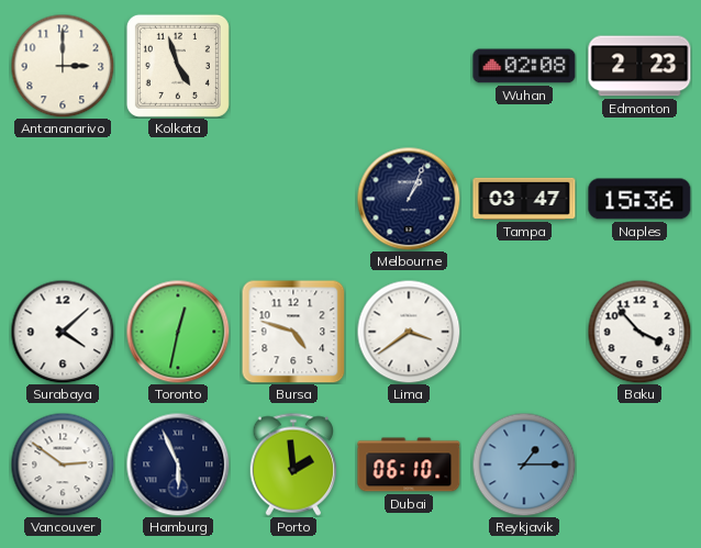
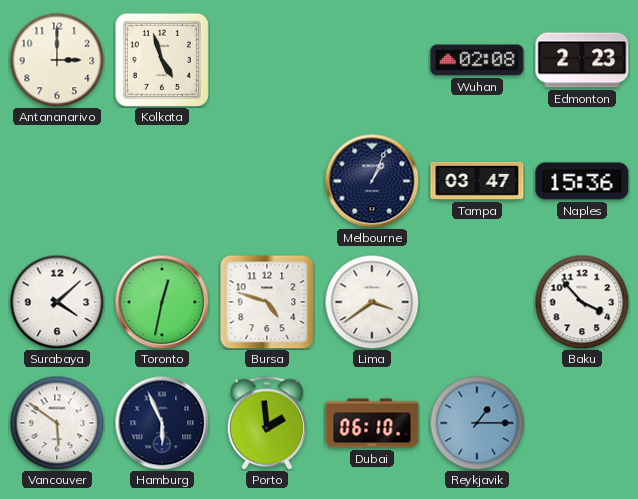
Vancouver: 2:51 -> 5:51 (57, 423)
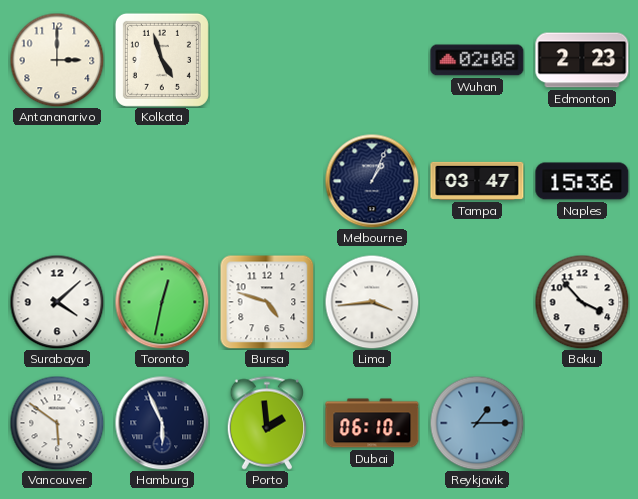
Lima: 3:39 -> 3:44 (372, 302)
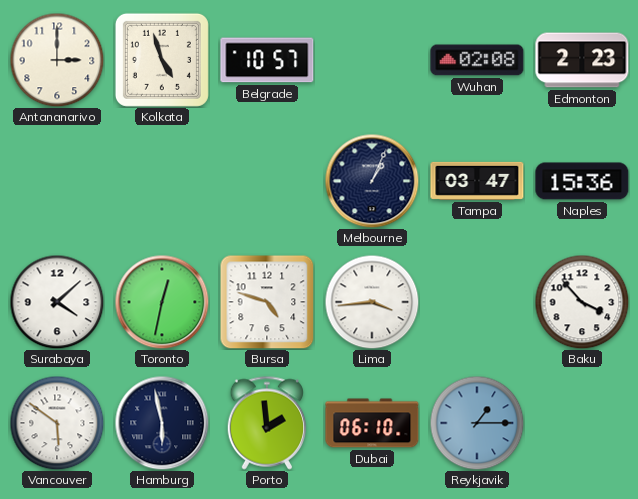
Belgrade: none -> 10:57 (267, 60)
Hamburg: 5:56 -> 5:58 (162, 423)
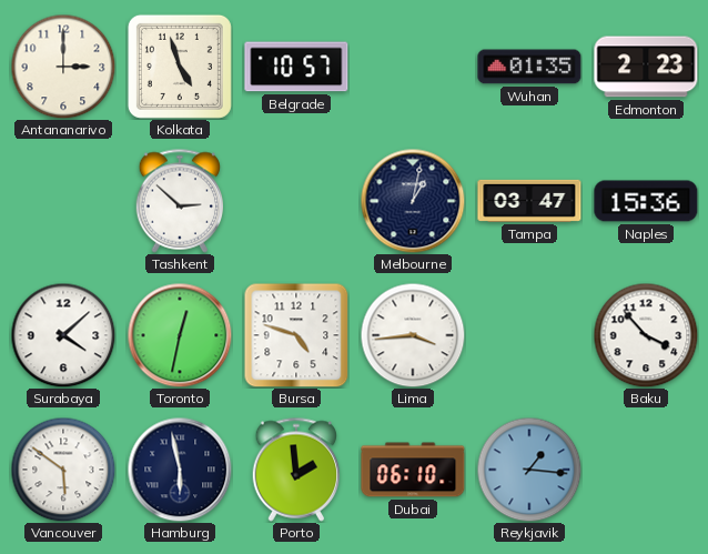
Wuhan: 02:08 -> 01:35 (529, 67)
Tashkent: none -> 2:52 (179, 201)
Melbourne: 1:04 -> 1:02 (413, 201)
Reykjavik: 1:15 -> 1:16 (529, 470)
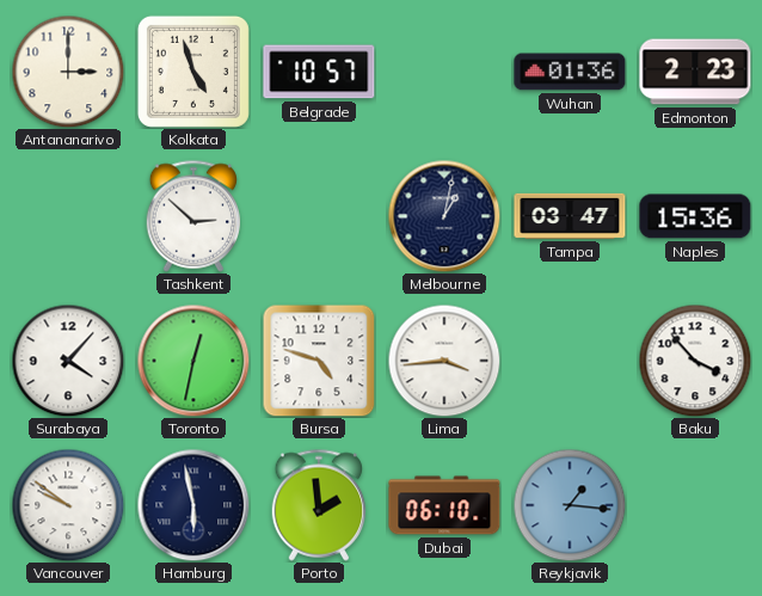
Wuhan: 01:35 -> 01:36 (570, 72)
Surabaya: 4:08 -> 4:07 (68, 361)
Vancouver: 5:51 -> 9:51 (68, 505)
